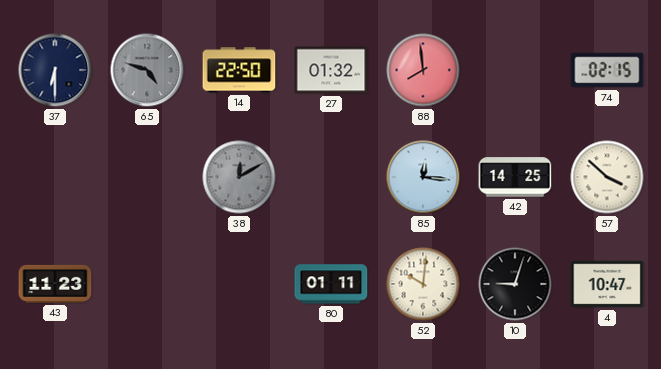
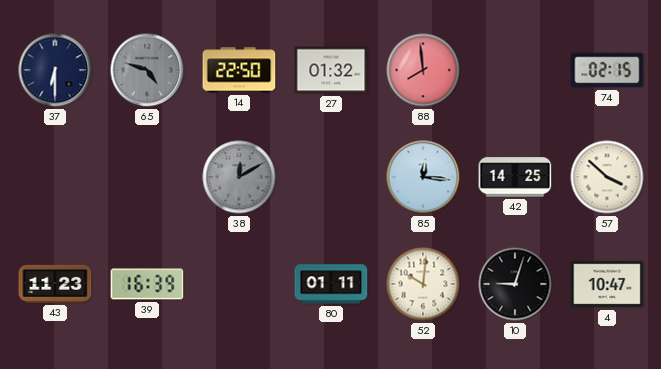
39: none -> 16:39 (147, 284)
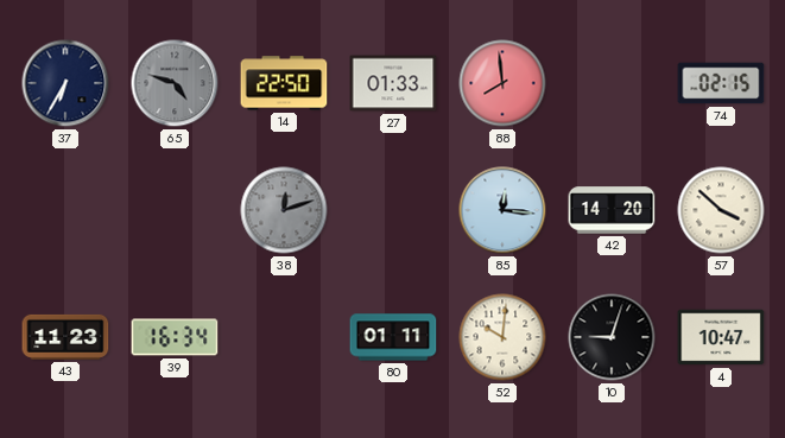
37: 6:30 -> 6:35 (65, 83)
27: 01:32 -> 01:33 (393, 83)
38: 12:10 -> 12:12 (284, 210)
42: 14:25 -> 14:20 (612, 210)
39: 16:39 -> 16:34 (175, 337)
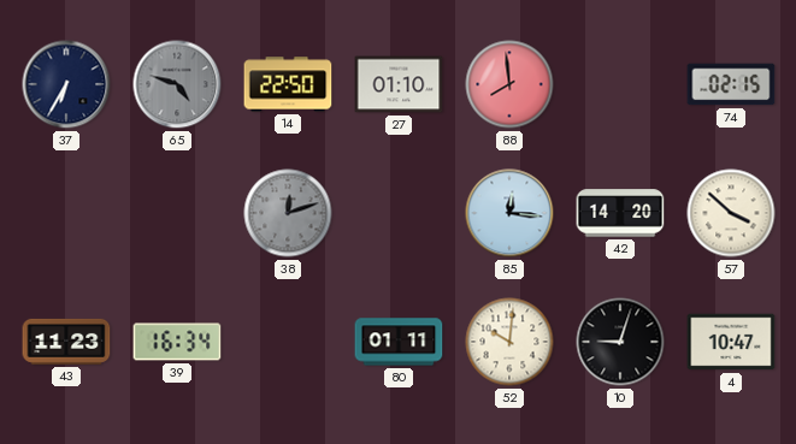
27: 01:33 -> 01:10 (399, 84)
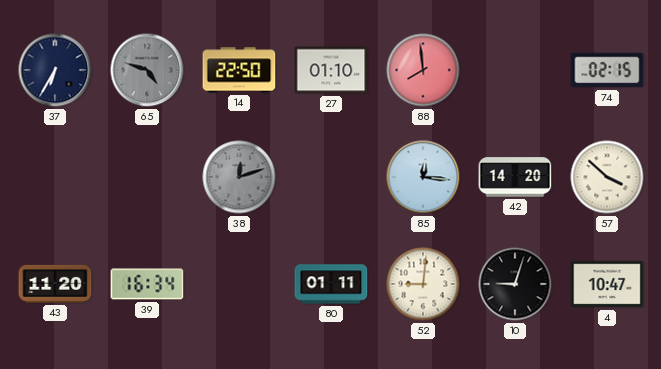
43: 11:23 -> 11:20 (55, 284)
52: 10:01 -> 9:01 (423, 284)
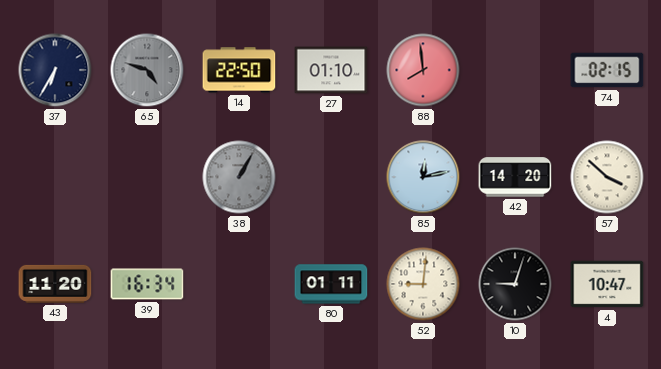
38: 12:12 -> 1:05 (239, 177)
85: 12:16 -> 12:13 (423, 177)
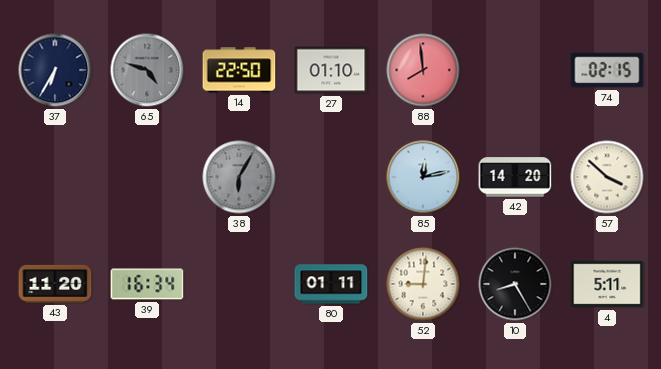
38: 1:05 -> 6:05 (239, 177)
10: 9:03 -> 8:25 (515, 284)
4: 10:47 -> 5:11 (607, 284)
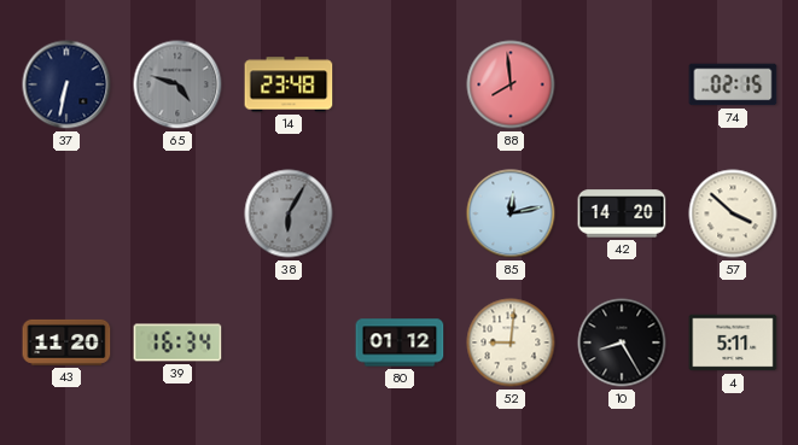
37: 6:35 -> 6:32 (66, 84)
14: 22:50 -> 23:48 (289, 84)
27: 01:10 -> none (331, 70)
80: 01:11 -> 01:12 (400, 342)
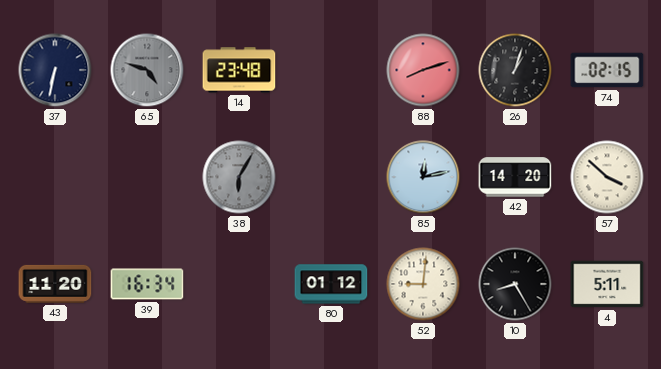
88: 7:59 -> 8:12 (423, 70)
26: none -> 1:03 (515, 70)
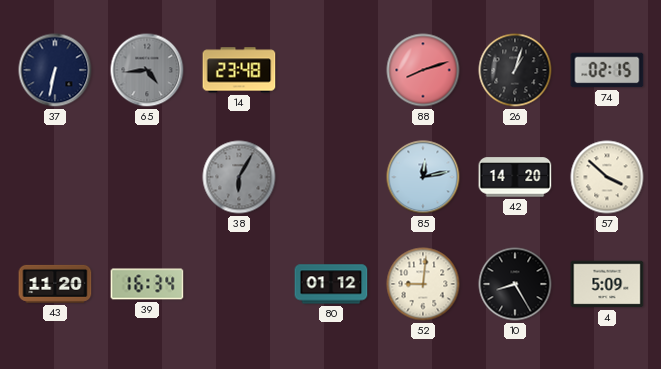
65: 4:48 -> 4:44 (147, 70)
4: 5:11 -> 5:09 (607, 284)
